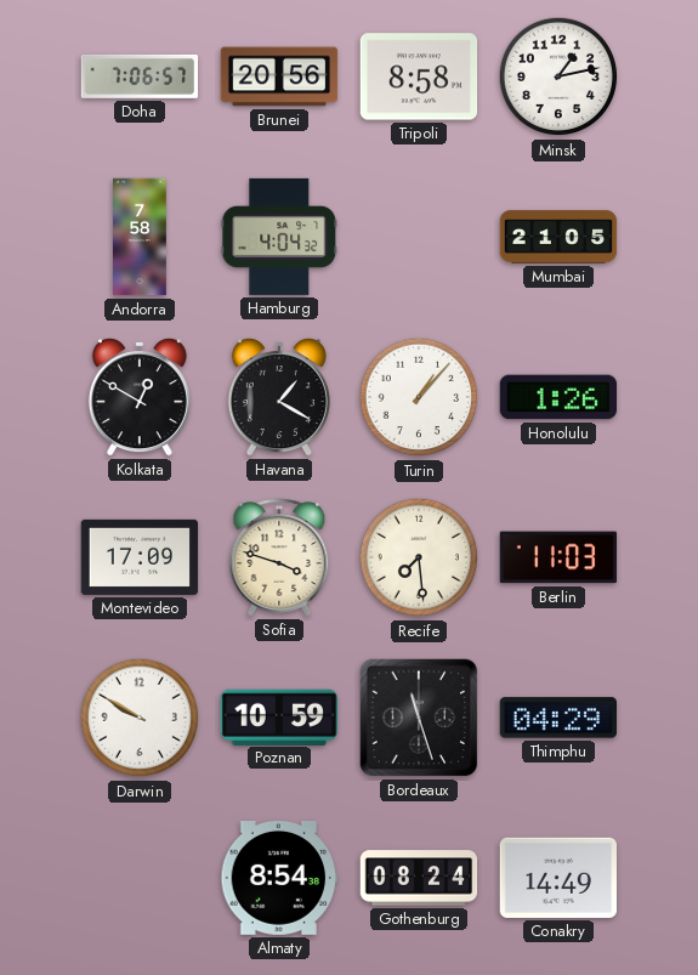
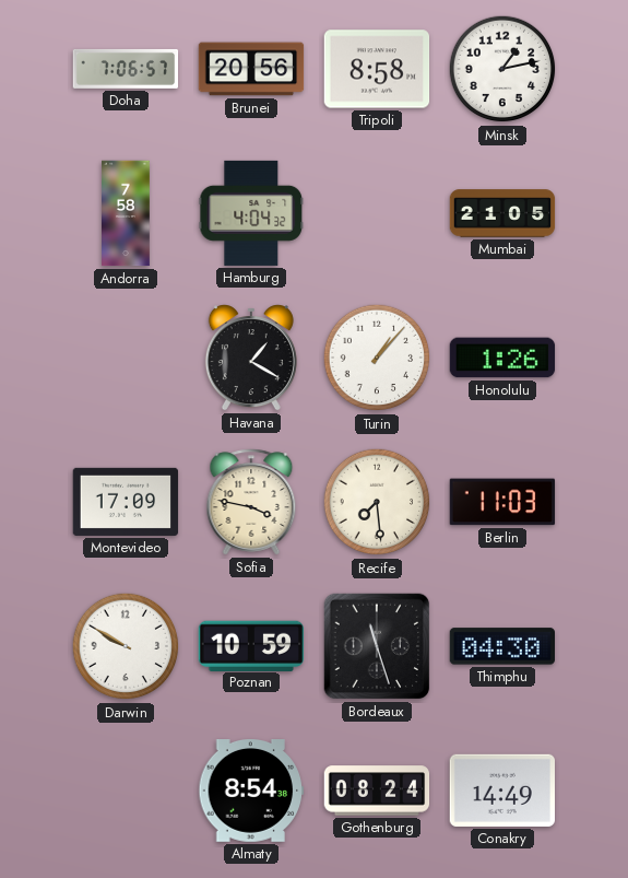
Kolkata: 12:50 -> none (140, 397)
Sofia: 3:48 -> 3:47 (251, 502)
Thimphu: 04:29 -> 04:30 (501, 646)
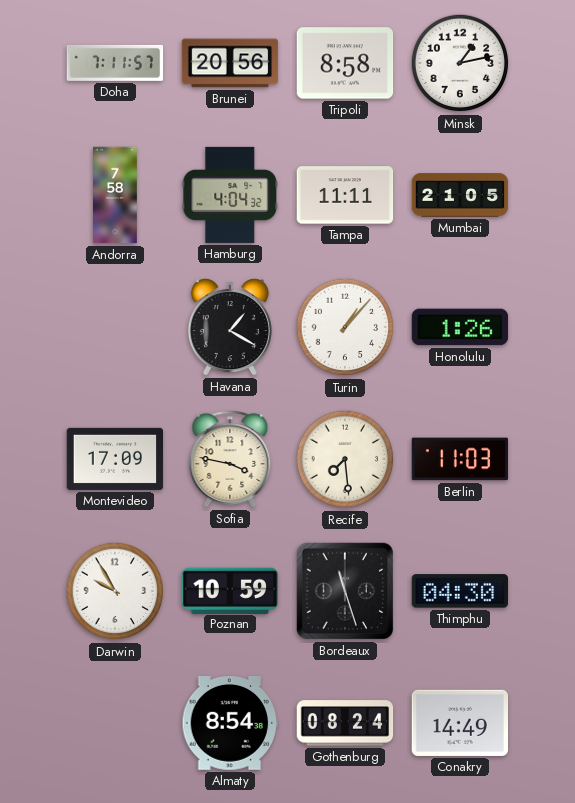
Doha: 7:06 -> 7:11 (115, 63)
Tampa: none -> 11:11 (345, 195)
Darwin: 9:50 -> 9:55 (115, 591)
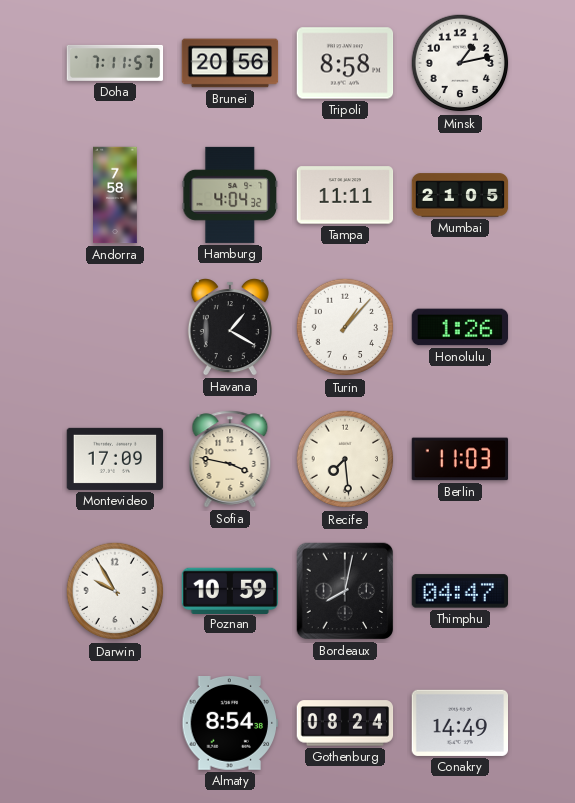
Bordeaux: 11:27 -> 8:02 (345, 591)
Thimphu: 04:30 -> 04:47 (459, 591)
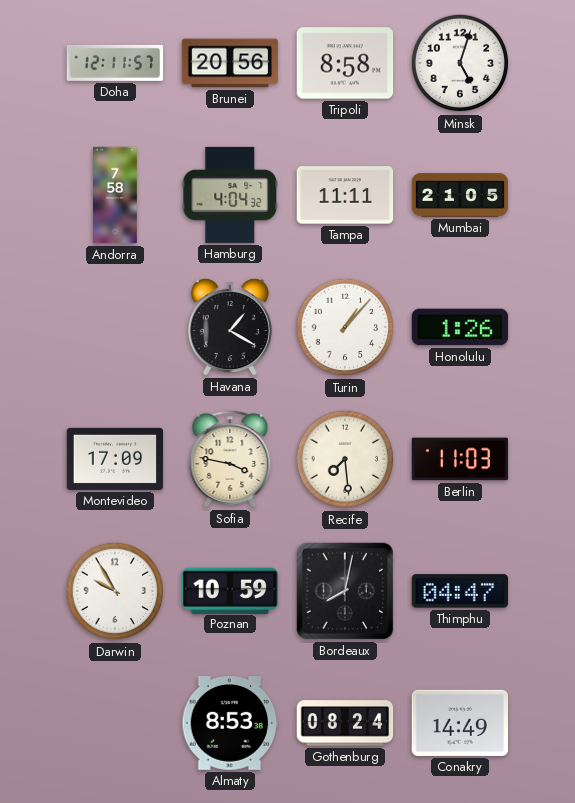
Doha: 7:11 -> 12:11 (115, 63)
Minsk: 1:13 -> 5:03 (460, 63)
Almaty: 8:54 -> 8:53 (230, 724)
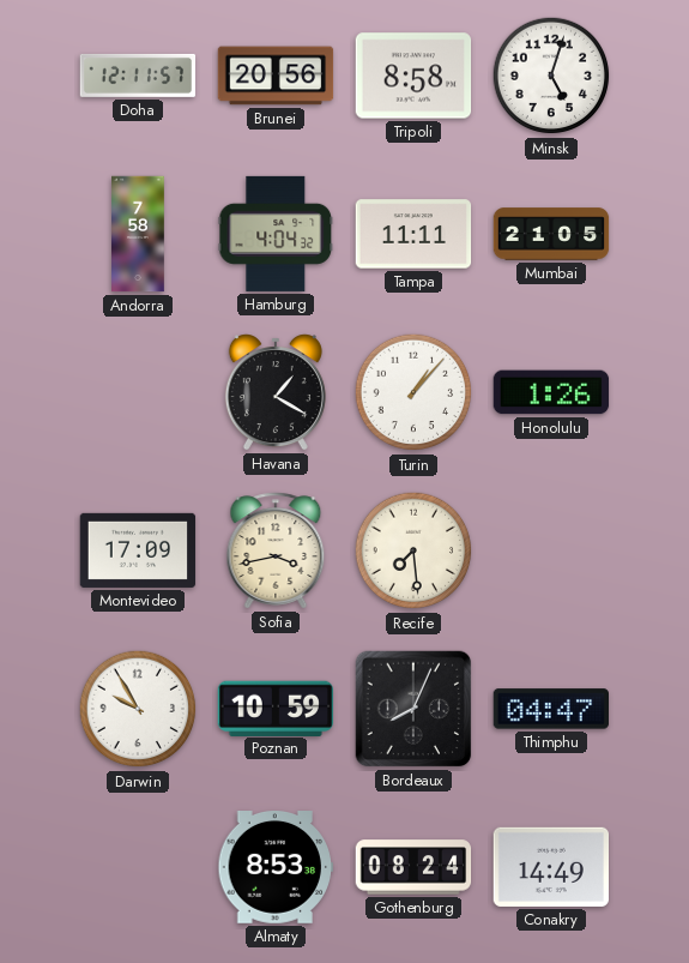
Sofia: 3:47 -> 3:43 (276, 550)
Berlin: 11:03 -> none (460, 459)
Bordeaux: 8:02 -> 8:04 (413, 709)
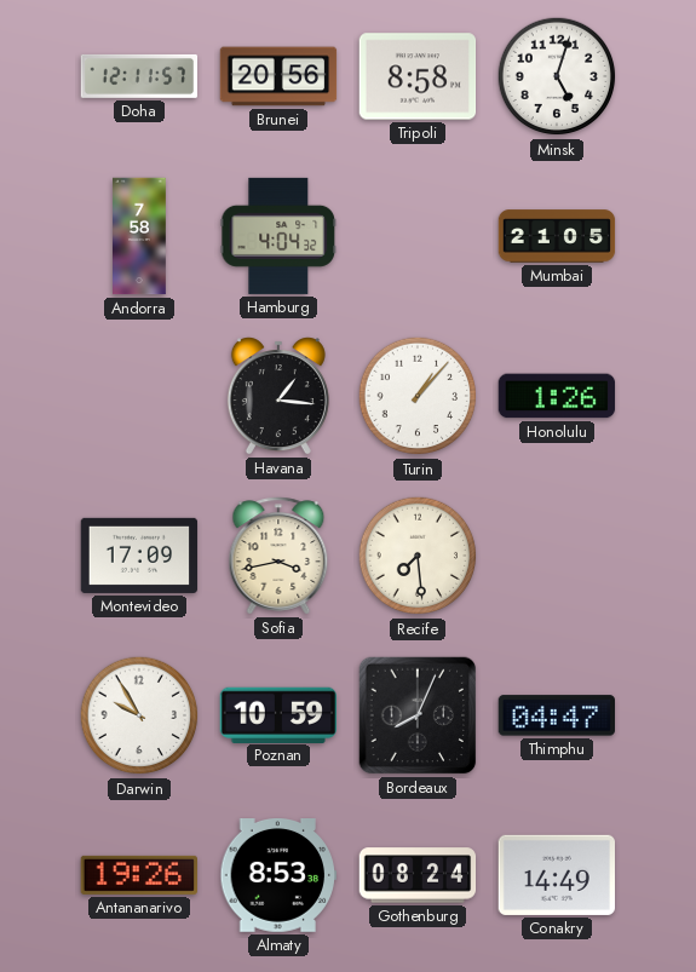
Tampa: 11:11 -> none (413, 234)
Havana: 1:20 -> 1:16 (278, 396)
Antananarivo: none -> 19:26 (138, 875)
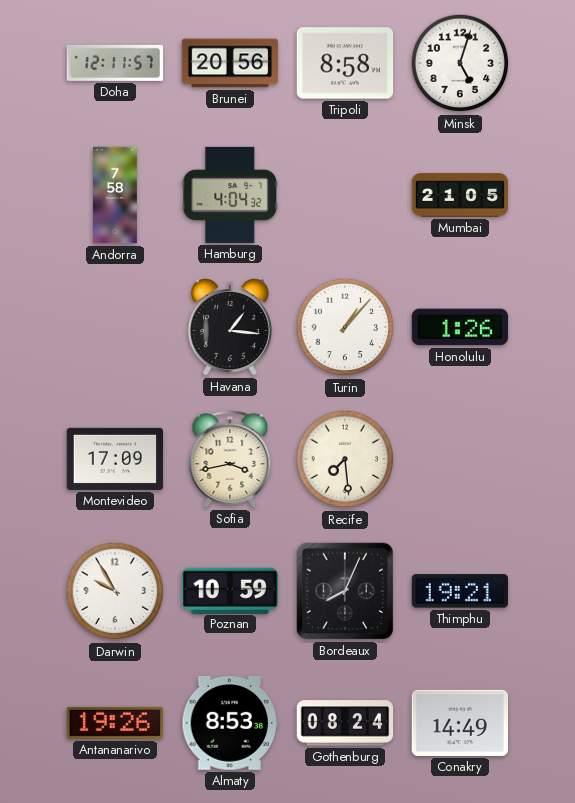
Thimphu: 04:47 -> 19:21 (459, 591)
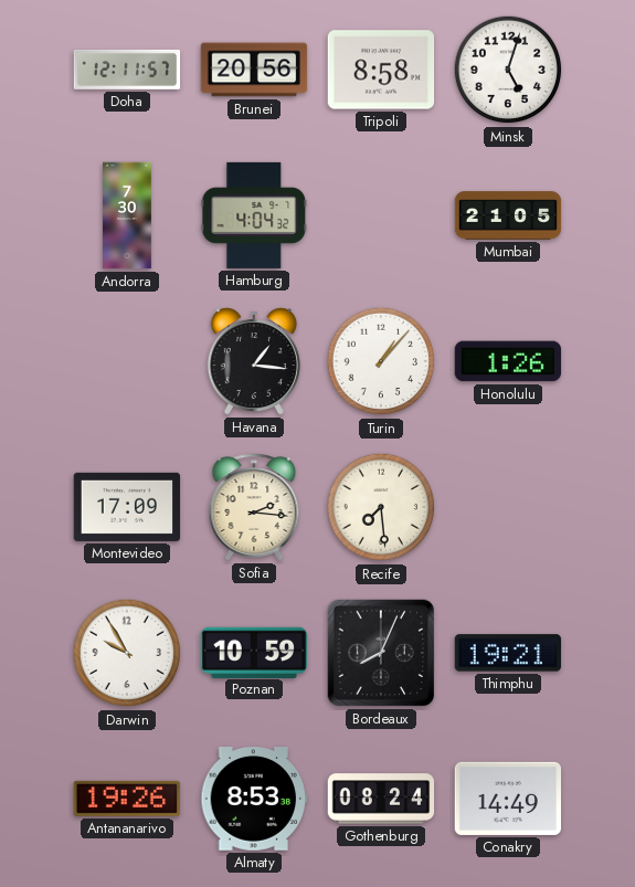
Andorra: 7:58 -> 7:30 (128, 215)
Sofia: 3:43 -> 2:16 (254, 507)
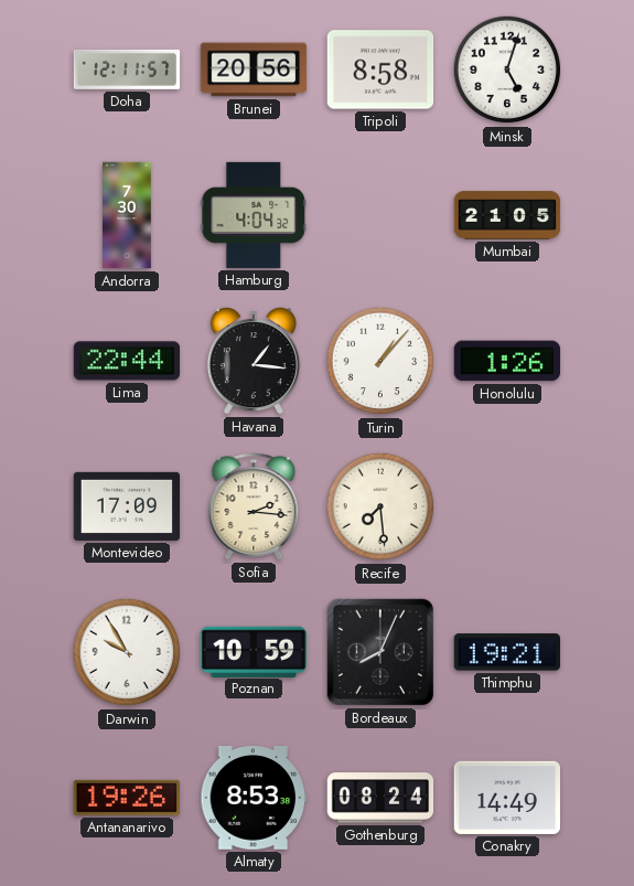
Lima: none -> 22:44 (127, 361)
